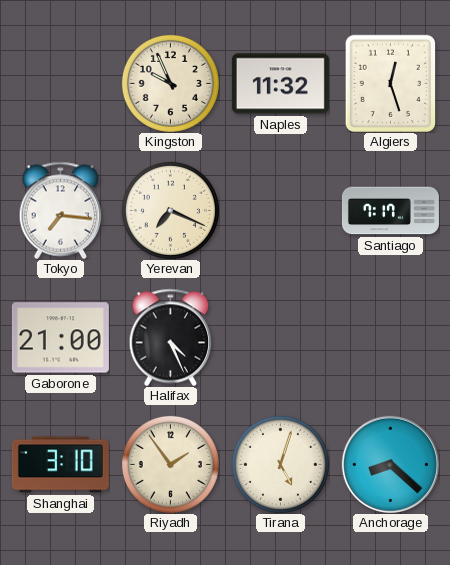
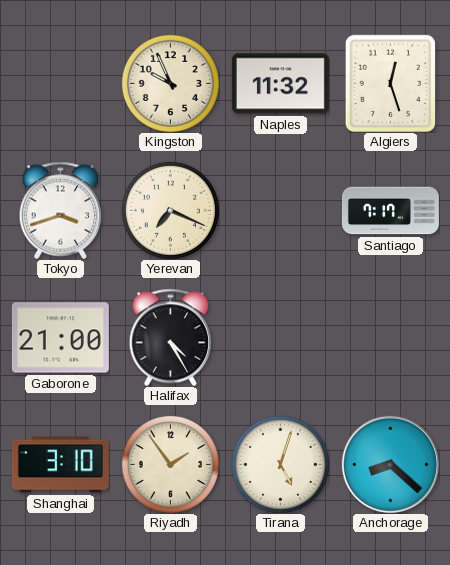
Tokyo: 7:16 -> 3:42 (61, 210)
Halifax: 4:26 -> 4:25 (171, 337)
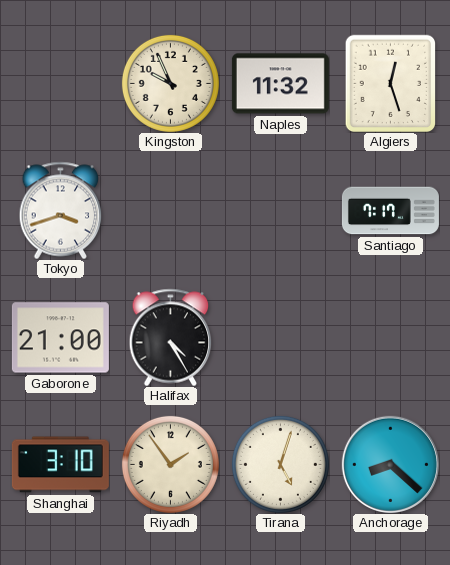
Yerevan: 7:19 -> none (170, 210)
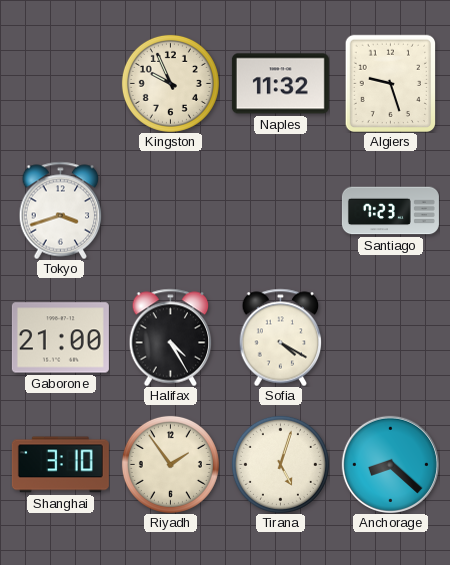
Algiers: 12:27 -> 9:27 (390, 83)
Santiago: 7:17 -> 7:23 (390, 211)
Sofia: none -> 4:20 (281, 337)
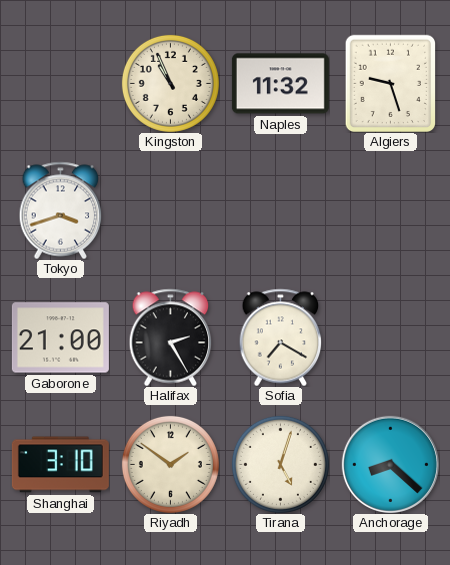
Kingston: 9:56 -> 10:56 (170, 83)
Santiago: 7:23 -> none (390, 211)
Halifax: 4:25 -> 2:25 (171, 337)
Sofia: 4:20 -> 7:20 (281, 337)
Riyadh: 1:54 -> 1:51 (170, 464)
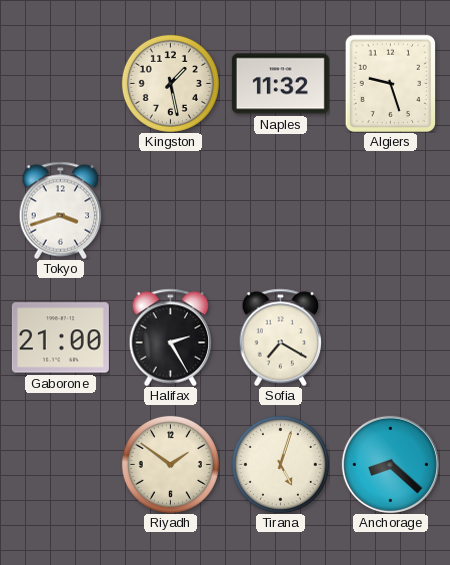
Kingston: 10:56 -> 1:28 (170, 83)
Shanghai: 3:10 -> none (60, 465)
